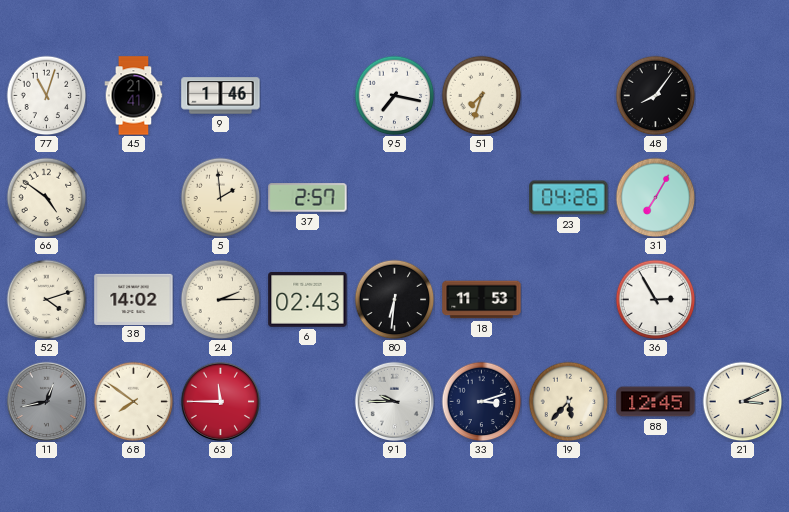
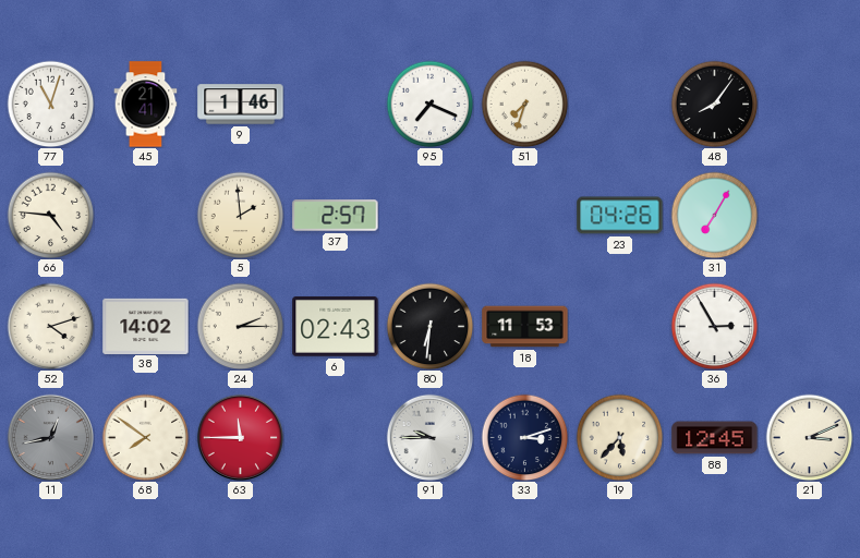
95: 7:17 -> 7:19 (429, 104)
66: 4:51 -> 4:46 (50, 215)
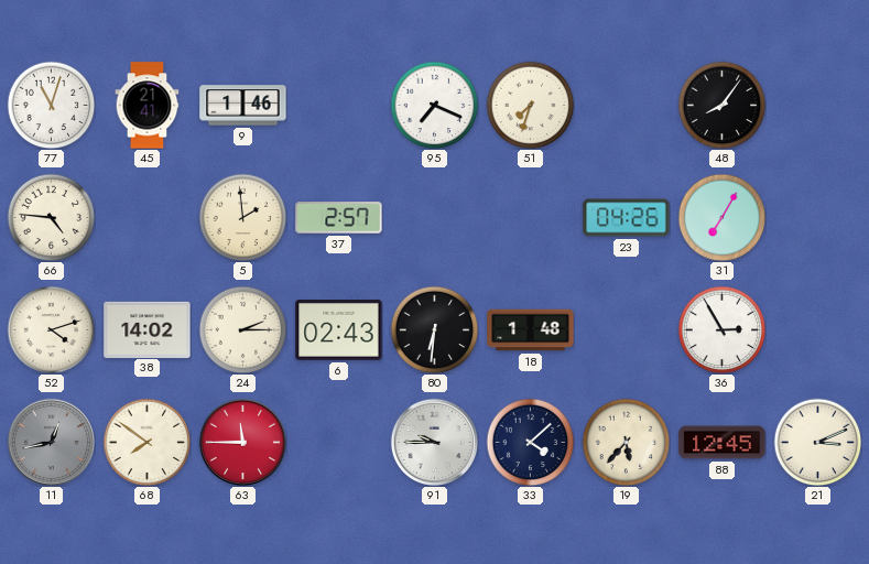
18: 11:53 -> 1:48 (531, 330)
33: 3:12 -> 4:08 (530, 442)
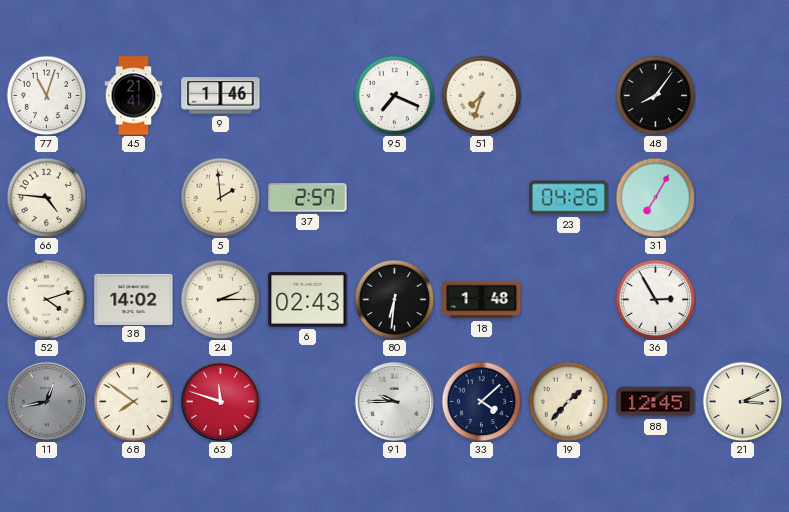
63: 11:45 -> 11:48 (220, 401)
19: 5:37 -> 1:37 (568, 401)
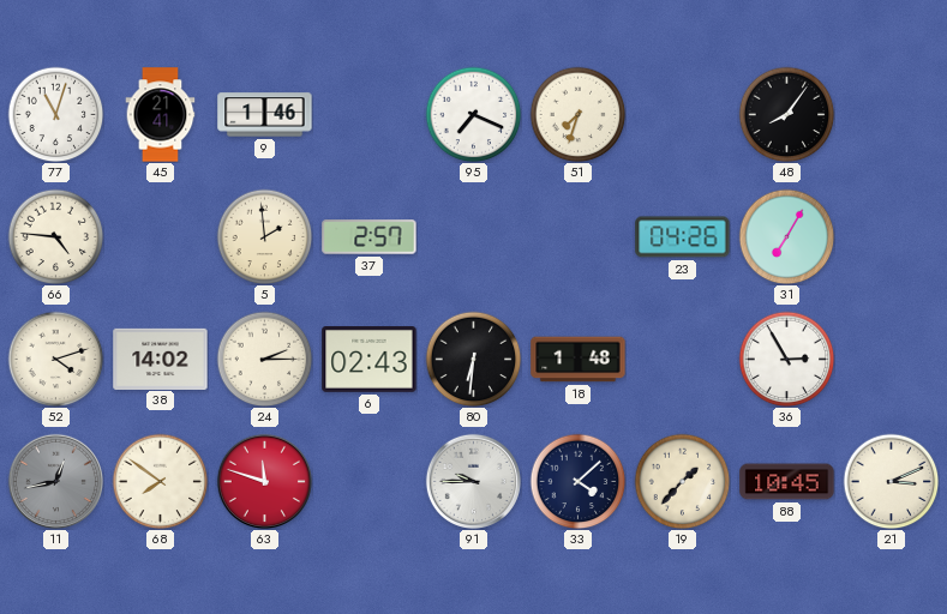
88: 12:45 -> 10:45 (787, 482)
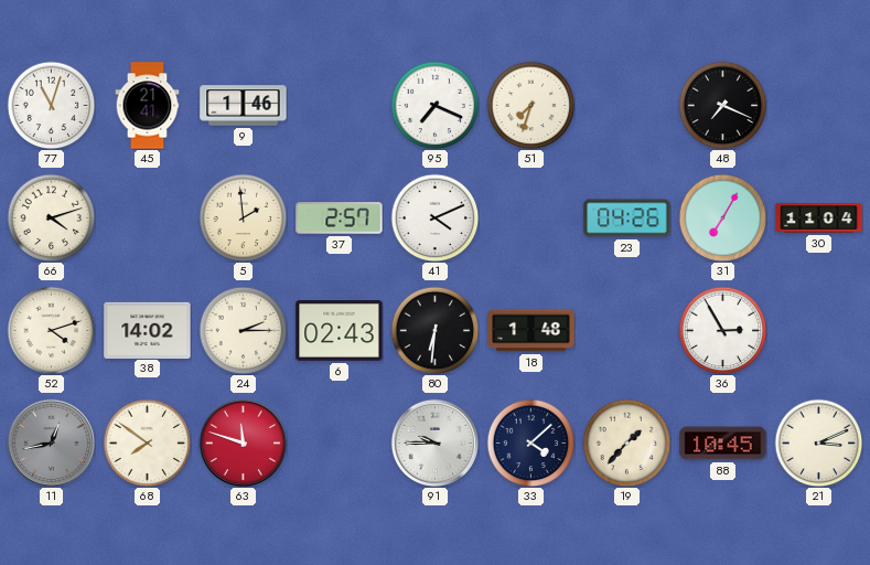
48: 8:06 -> 7:19 (722, 105)
66: 4:46 -> 4:12 (51, 217)
41: none -> 4:11 (434, 217)
30: none -> 11:04 (819, 218)
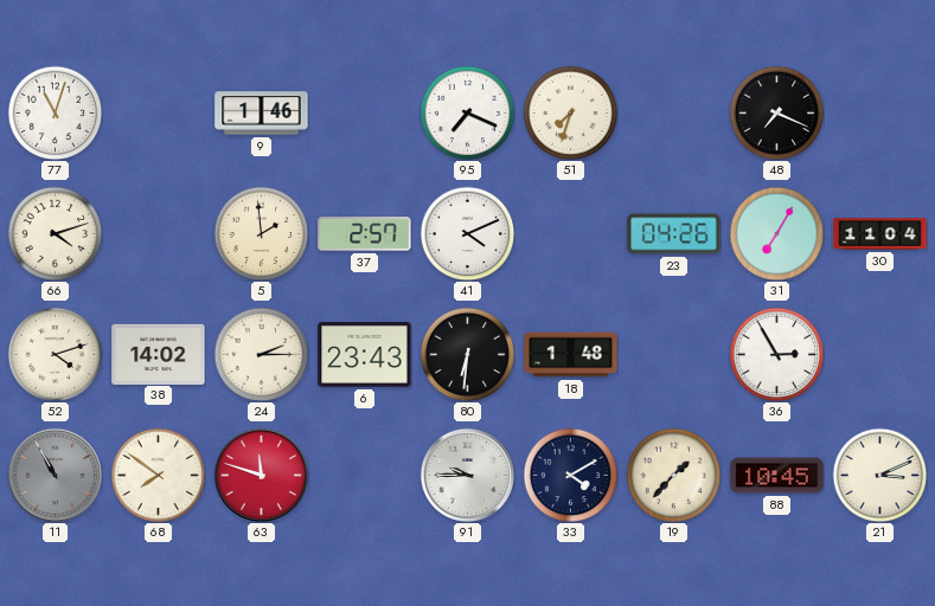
45: 21:41 -> none (148, 106)
6: 02:43 -> 23:43 (365, 355)
11: 12:43 -> 10:55 (55, 475)
33: 4:08 -> 4:10 (570, 475)
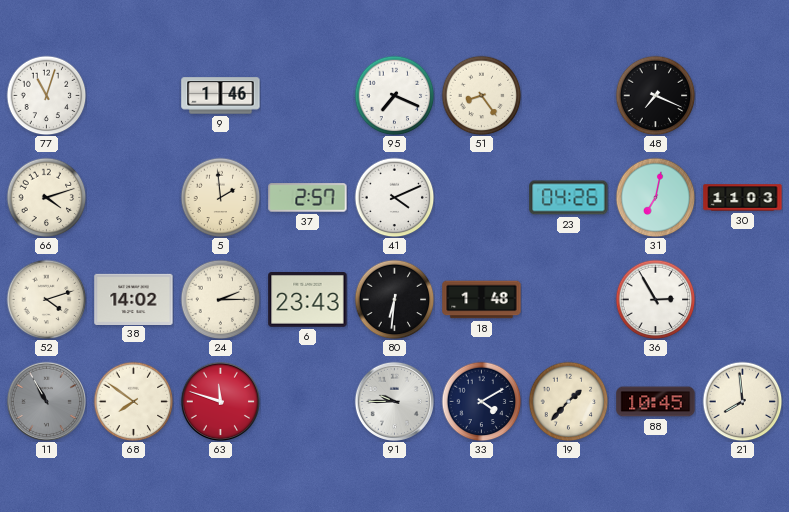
51: 7:33 -> 8:24 (481, 95)
31: 7:05 -> 7:02 (655, 197)
30: 11:04 -> 11:03 (743, 198)
21: 3:11 -> 7:59 (742, 401)
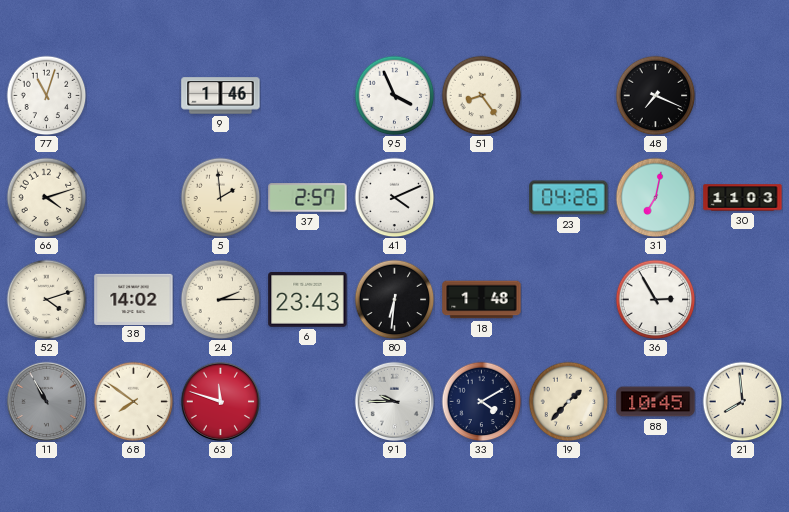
95: 7:19 -> 3:56 (394, 95)
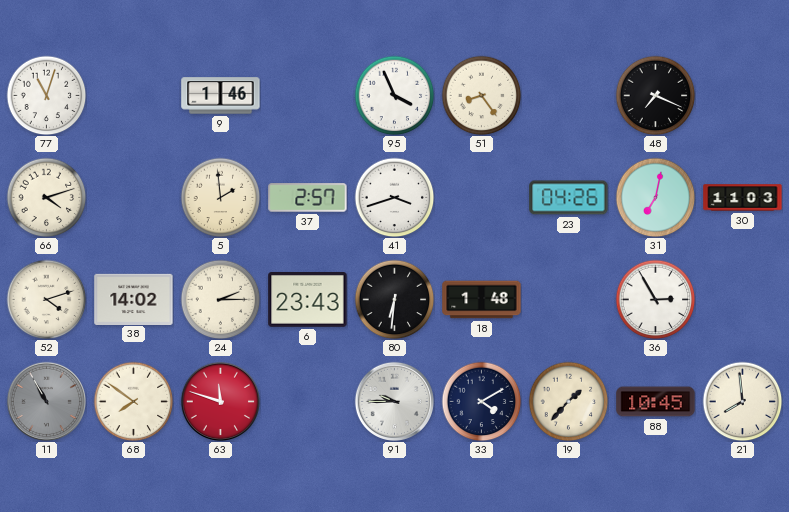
41: 4:11 -> 3:42 (394, 197)
